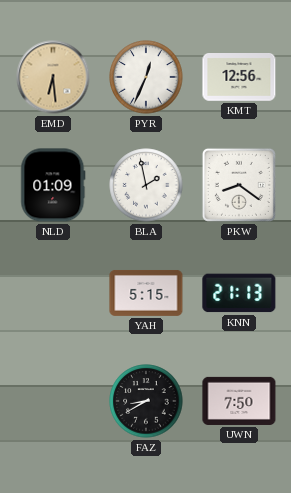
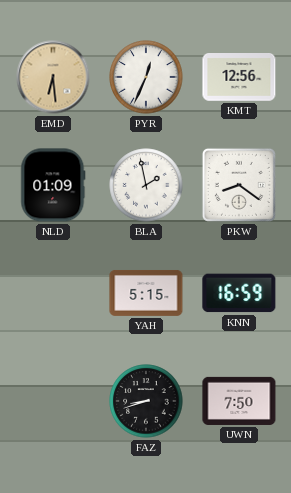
KNN: 21:13 -> 16:59 (239, 293)
FAZ: 8:40 -> 8:42 (146, 401)
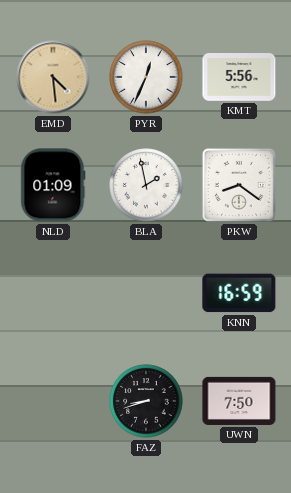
EMD: 6:29 -> 4:29 (53, 77)
KMT: 12:56 -> 5:56 (239, 78)
YAH: 5:15 -> none (146, 293)
